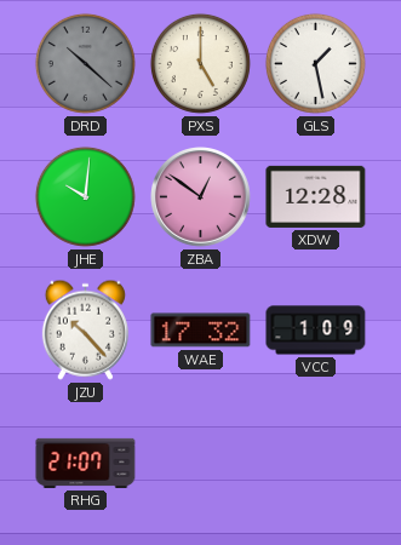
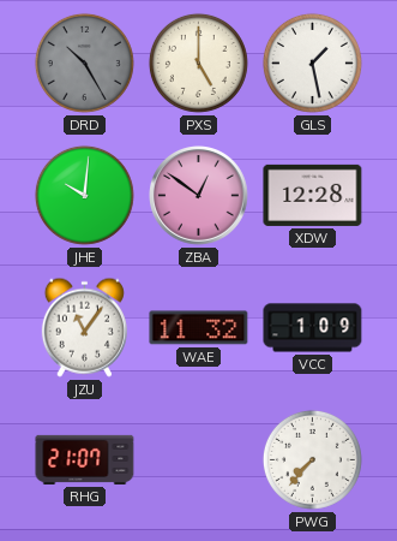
DRD: 10:22 -> 10:25 (84, 63)
JZU: 10:23 -> 11:06 (84, 327)
WAE: 17:32 -> 11:32 (199, 328)
PWG: none -> 7:37 (312, 459)
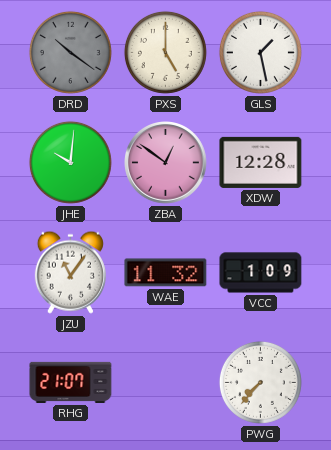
DRD: 10:25 -> 10:21 (70, 52)
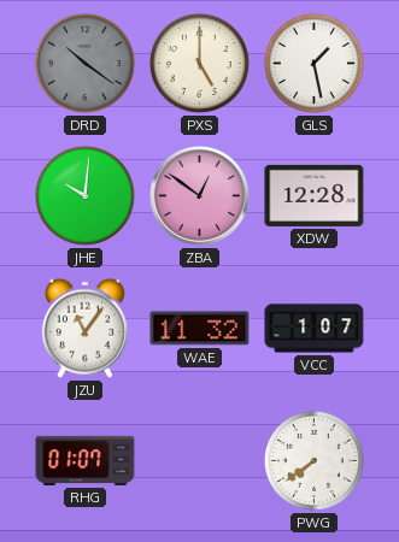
VCC: 1:09 -> 1:07 (315, 329)
RHG: 21:07 -> 01:07 (86, 460)
PWG: 7:37 -> 7:39 (313, 460)
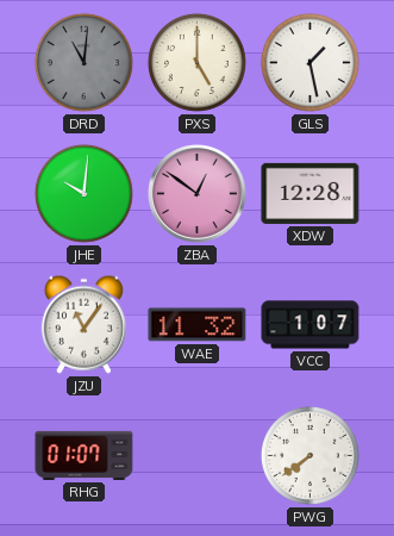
DRD: 10:21 -> 11:01 (83, 62)
